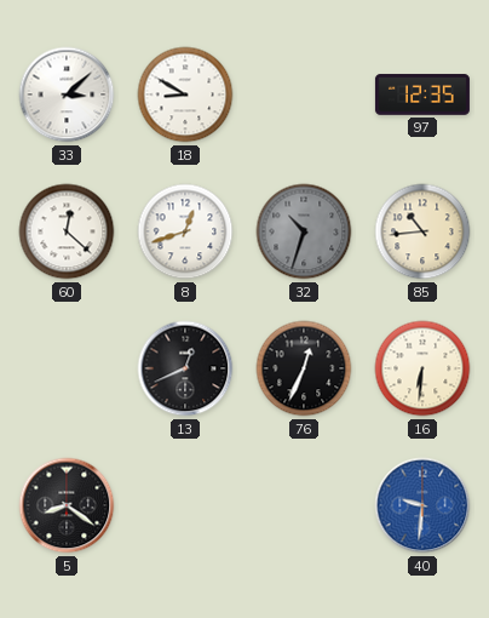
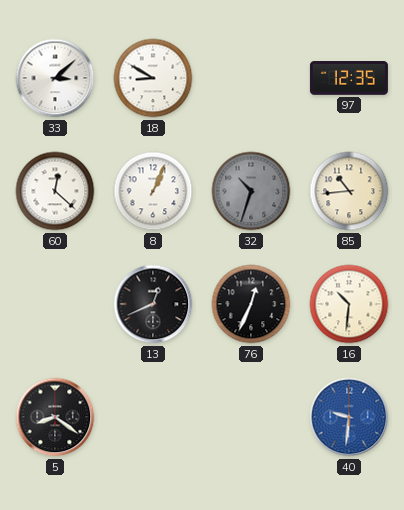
8: 12:42 -> 1:04 (153, 191)
16: 6:31 -> 10:31 (349, 304)
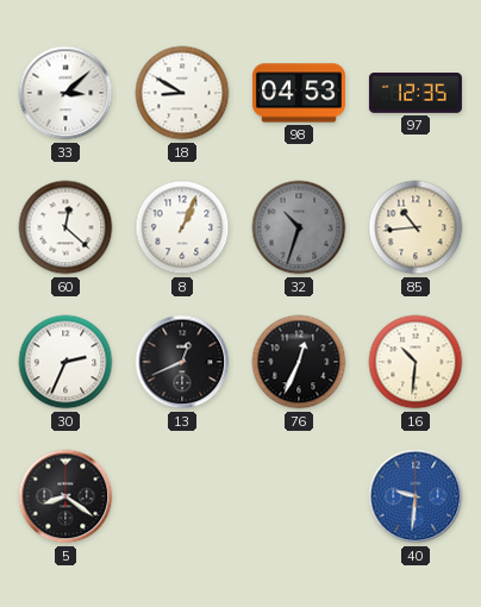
98: none -> 04:53 (299, 93)
30: none -> 2:34 (65, 362)
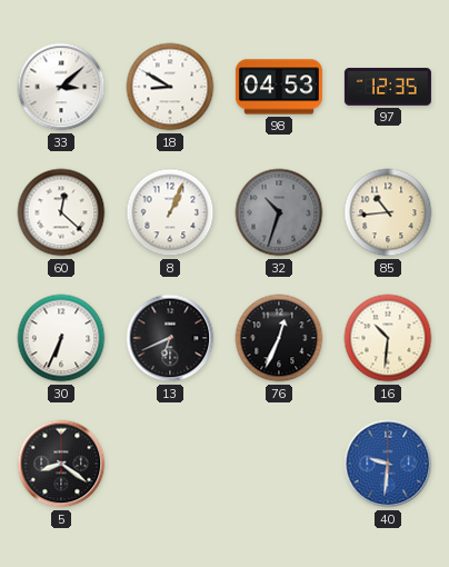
30: 2:34 -> 6:34 (61, 338)
13: 12:41 -> 6:41 (170, 338)
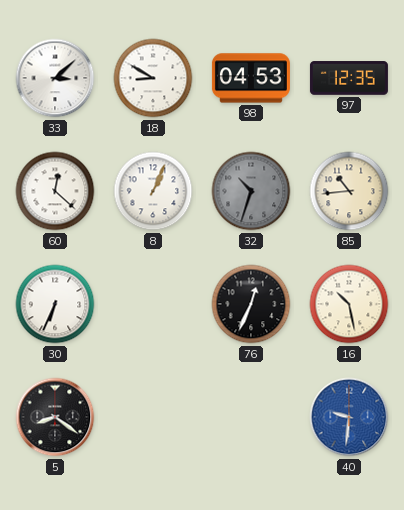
13: 6:41 -> none (170, 338)
16: 10:31 -> 10:28 (349, 304)
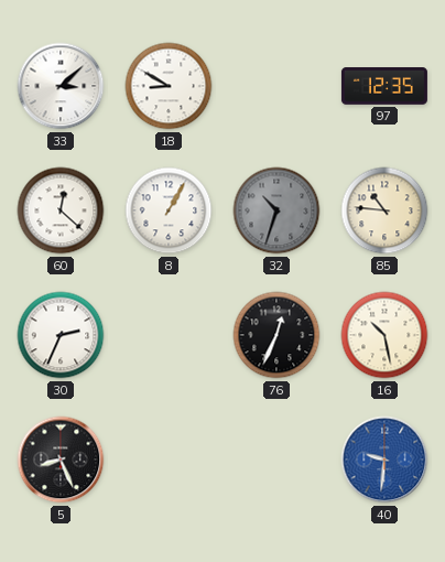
98: 04:53 -> none (251, 78)
8: 1:04 -> 1:05 (169, 210)
85: 10:44 -> 10:46 (384, 210)
30: 6:34 -> 2:34 (61, 335)
5: 8:21 -> 8:26 (61, 460)
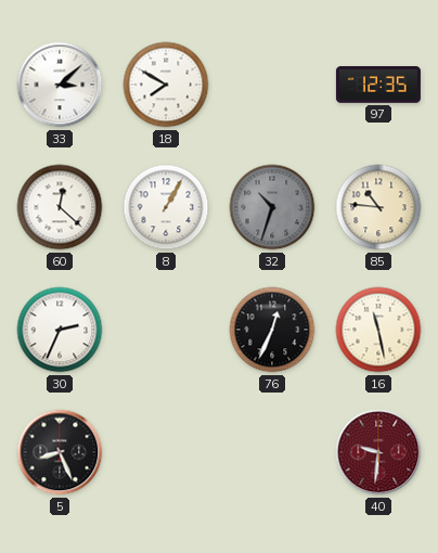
18: 8:50 -> 7:50 (166, 85)
16: 10:28 -> 11:28 (378, 330)
40 dial: blue -> burgundy (378, 452)
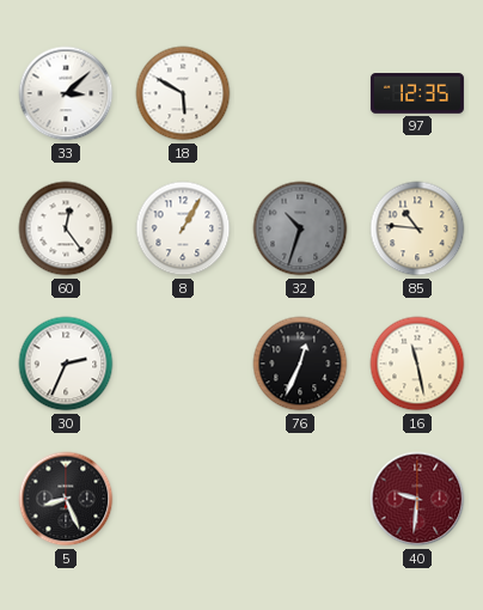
18: 7:50 -> 5:50 (183, 93)
60: 12:22 -> 12:24 (66, 228)
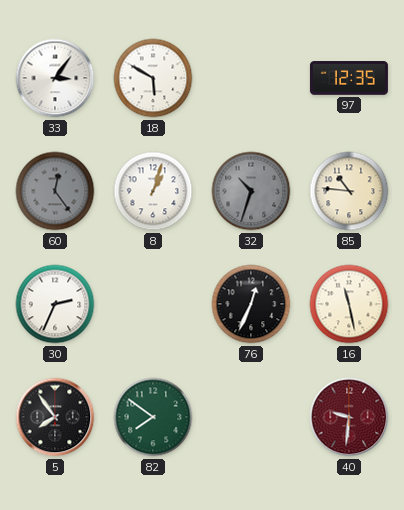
33: 3:08 -> 3:06 (55, 78)
60 dial: white -> grey (55, 191)
8: 1:05 -> 1:03 (153, 191)
5: 8:26 -> 7:54 (55, 417)
82: none -> 7:51 (153, 417)
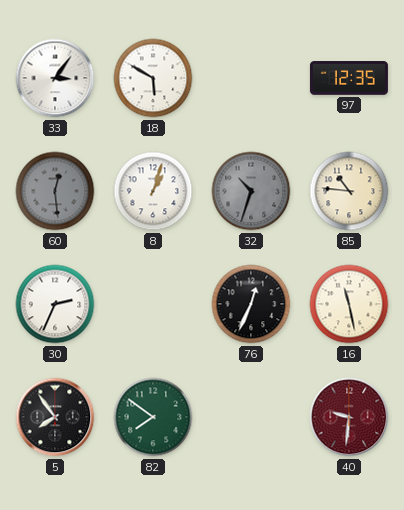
60: 12:24 -> 12:29 (55, 191)
